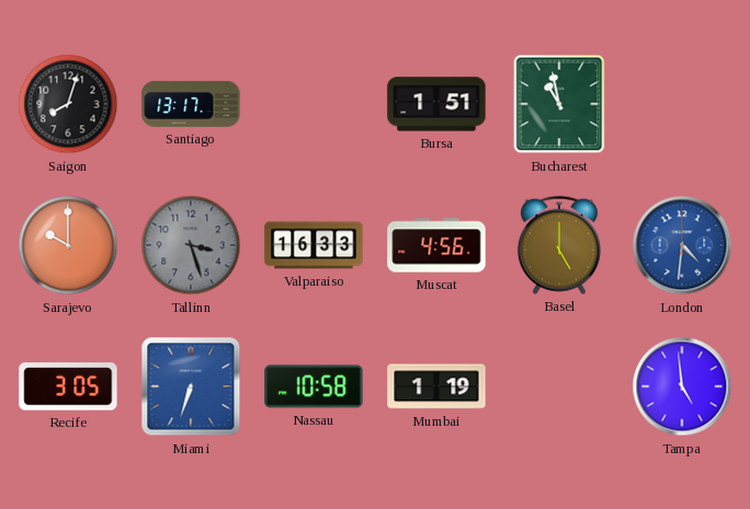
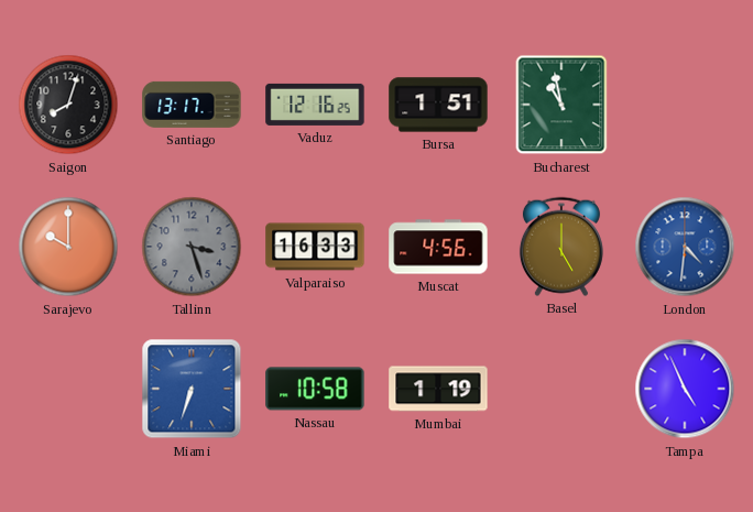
Vaduz: none -> 12:16 (315, 105)
Recife: 3:05 -> none (68, 386)
Tampa: 4:59 -> 4:56 (685, 389)
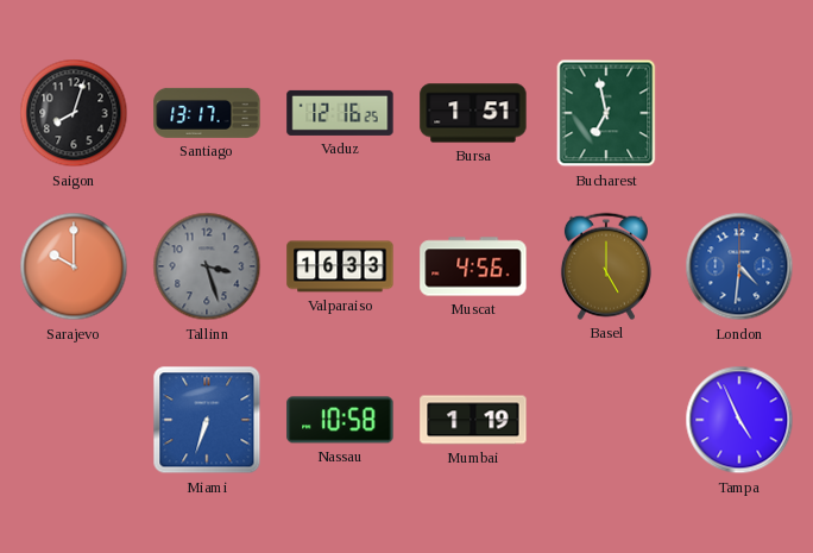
Bucharest: 10:58 -> 6:58 (606, 113)
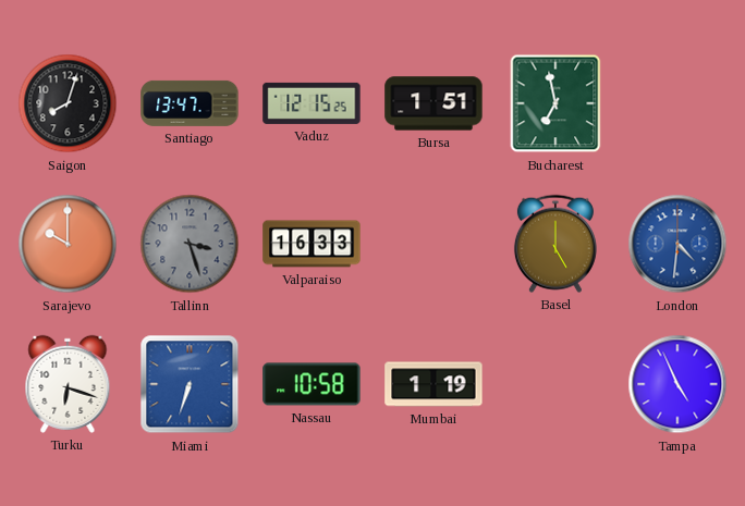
Santiago: 13:17 -> 13:47 (190, 103)
Vaduz: 12:16 -> 12:15 (312, 103)
Muscat: 4:56 -> none (473, 266)
Turku: none -> 6:18 (68, 384)
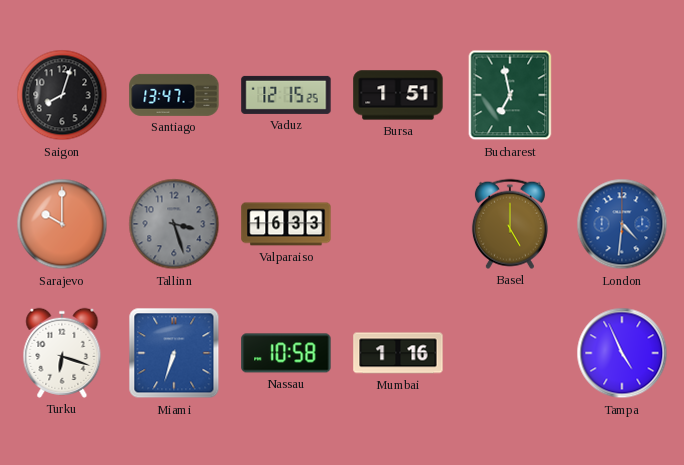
Mumbai: 1:19 -> 1:16 (398, 353)
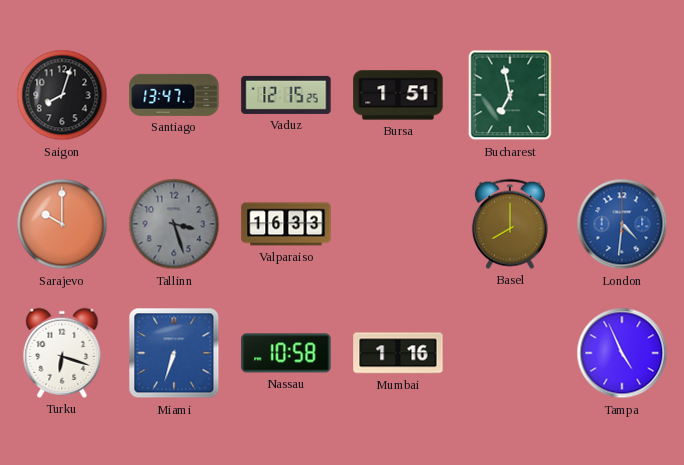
Basel: 5:00 -> 8:00 (510, 224)
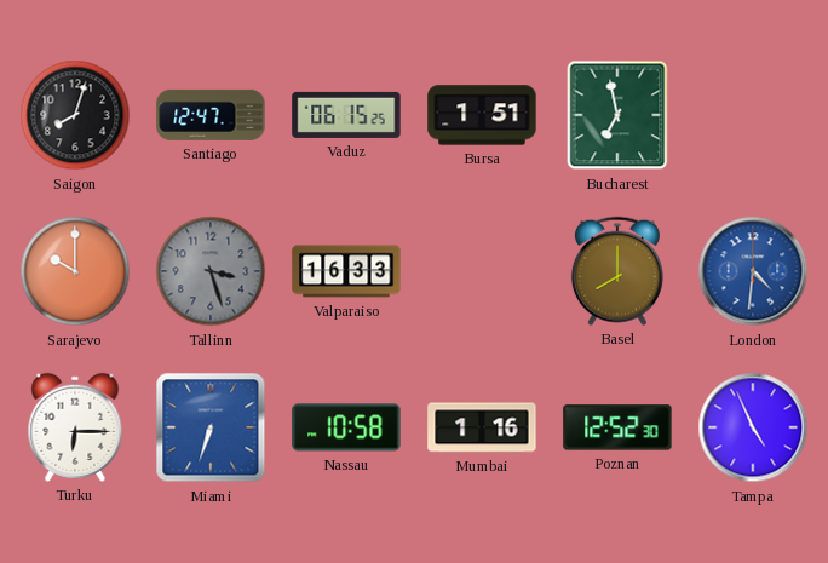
Santiago: 13:47 -> 12:47 (211, 115)
Vaduz: 12:15 -> 06:15 (346, 115)
Turku: 6:18 -> 6:15 (75, 427)
Poznan: none -> 12:52 (617, 427)
